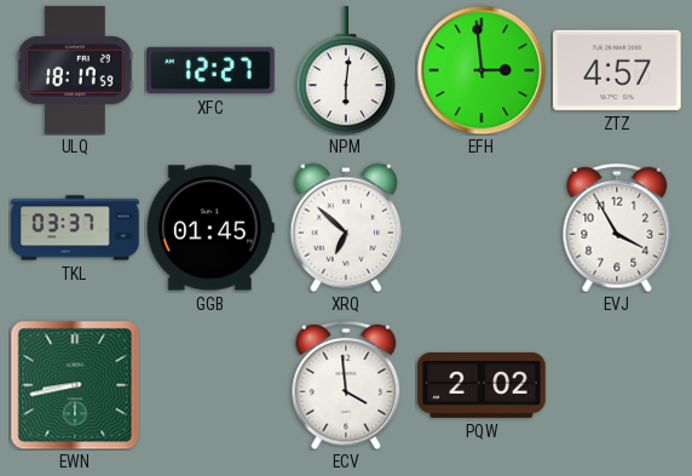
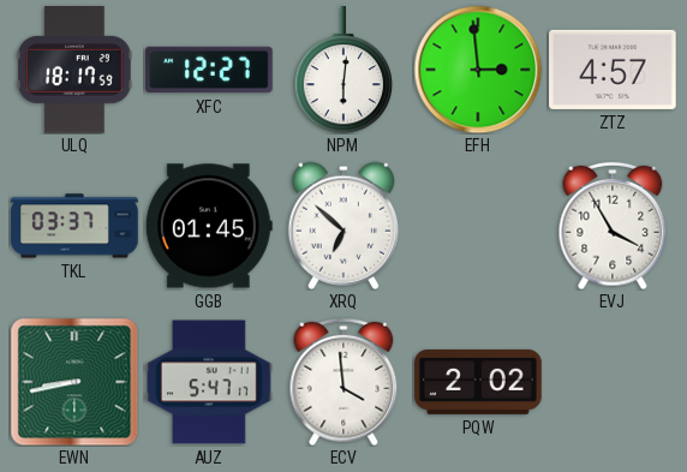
AUZ: none -> 5:47 (209, 382)
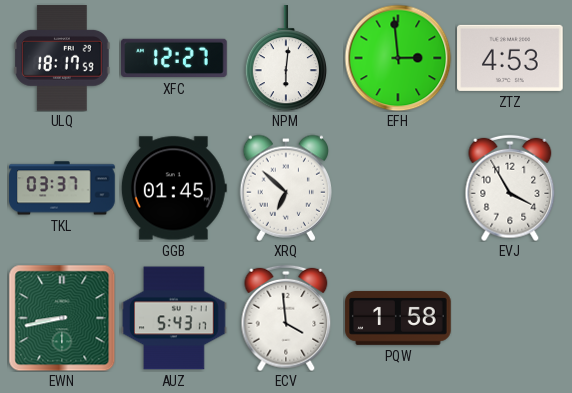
ZTZ: 4:57 -> 4:53 (510, 58)
AUZ: 5:47 -> 5:43 (174, 318)
PQW: 2:02 -> 1:58 (398, 318)
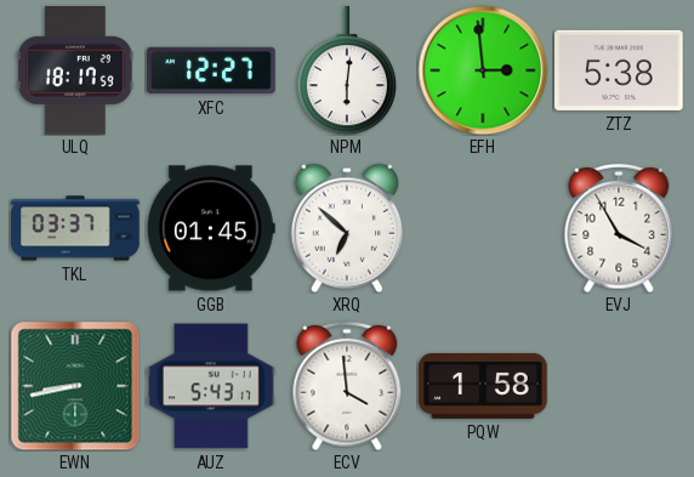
ZTZ: 4:53 -> 5:38 (619, 70)
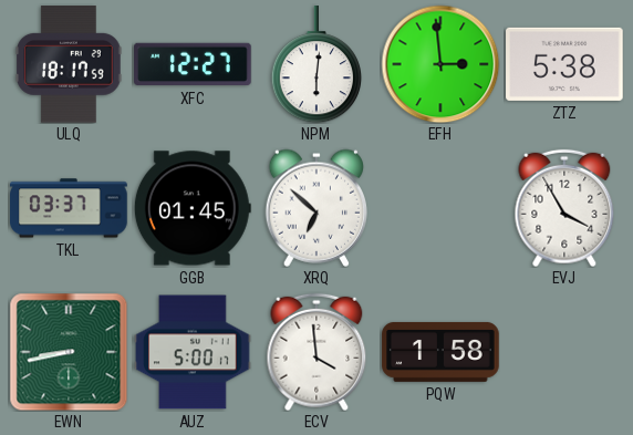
AUZ: 5:43 -> 5:00 (193, 352)
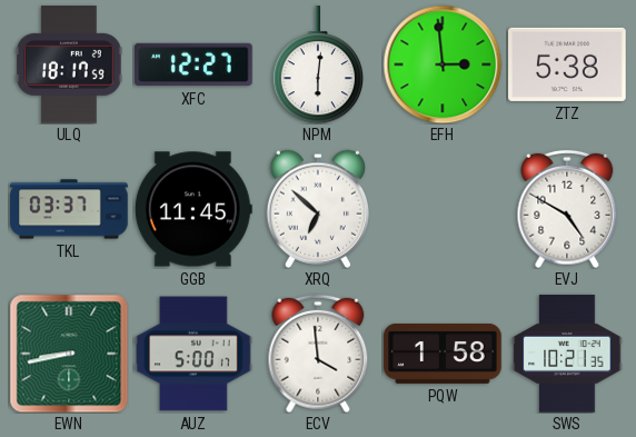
GGB: 01:45 -> 11:45 (193, 209)
EVJ: 3:55 -> 4:50 (567, 209)
SWS: none -> 10:21 (567, 354)
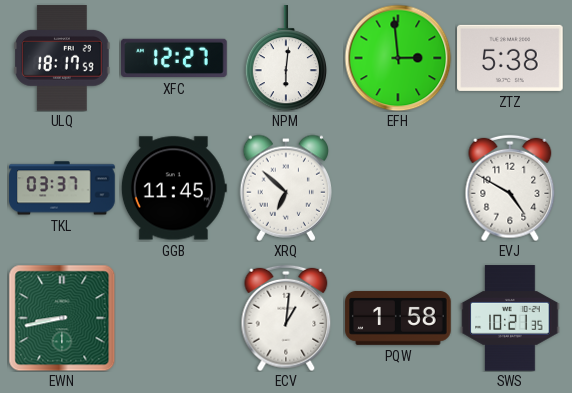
AUZ: 5:00 -> none (193, 354)
ECV: 3:59 -> 1:01 (286, 318)
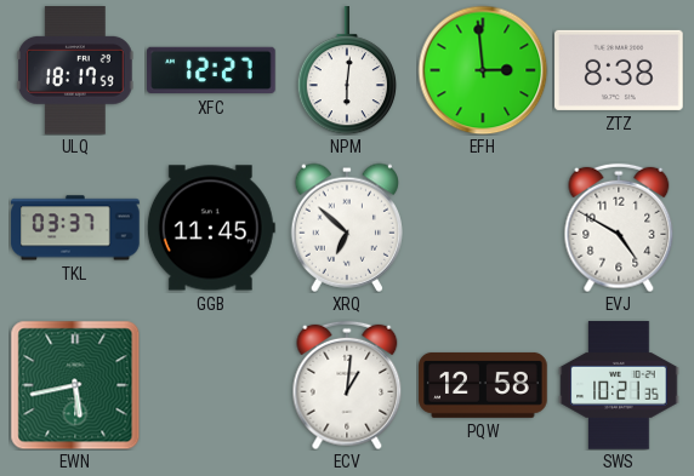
ZTZ: 5:38 -> 8:38 (619, 70)
EWN: 8:43 -> 5:43 (75, 385)
PQW: 1:58 -> 12:58 (483, 385)
